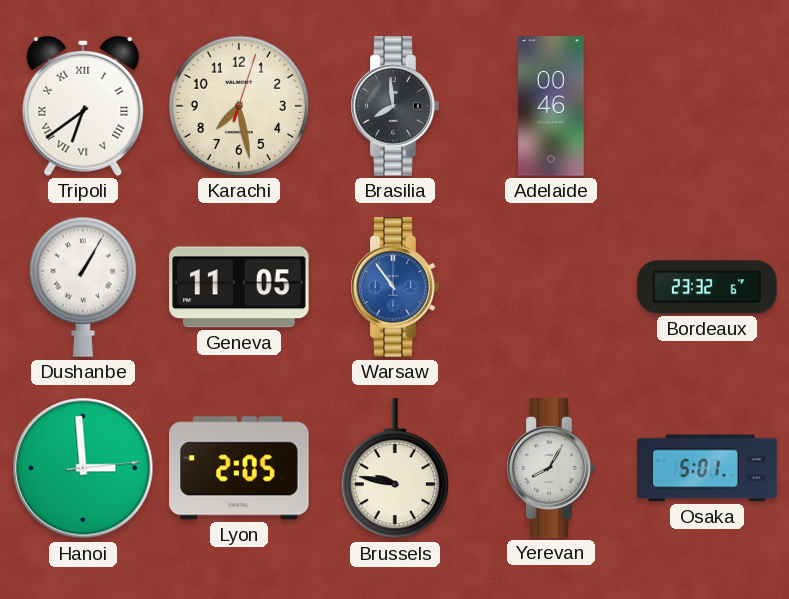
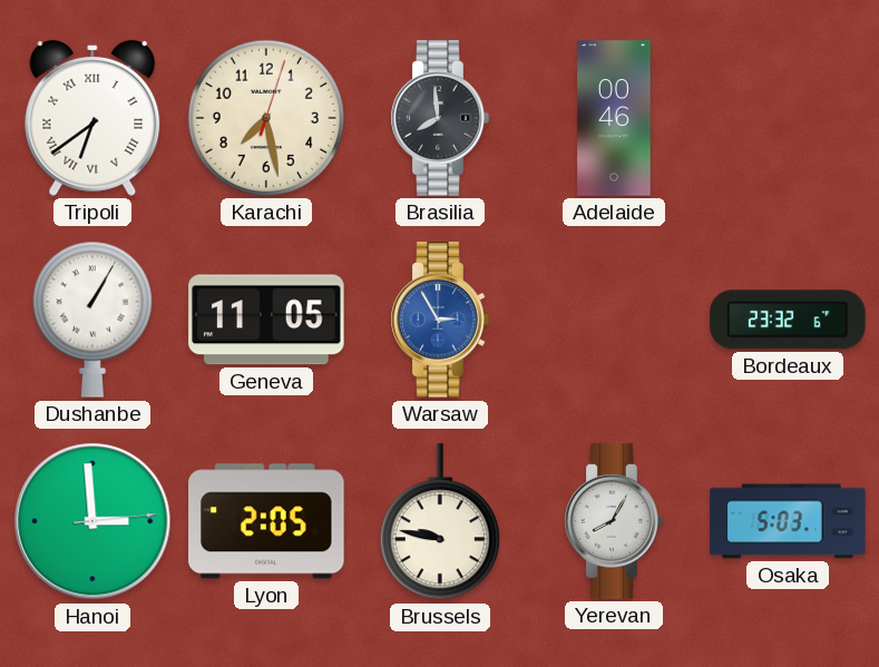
Warsaw: 10:54 -> 2:55 (440, 320)
Osaka: 5:01 -> 5:03 (788, 521)
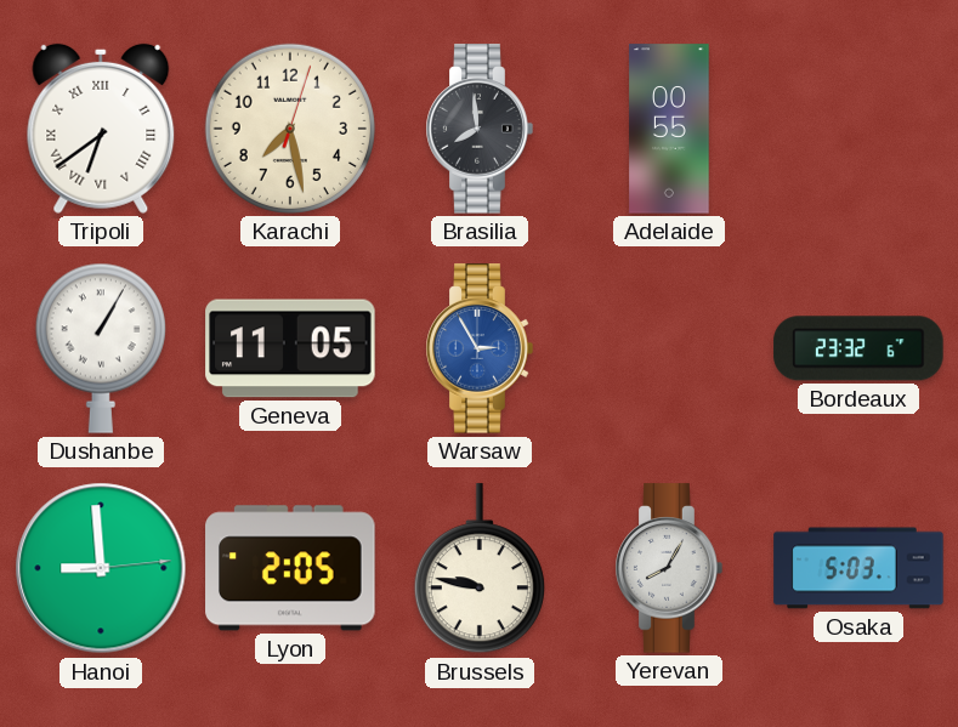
Adelaide: 00:46 -> 00:55 (669, 129)
Hanoi: 2:59 -> 8:59 (101, 568)
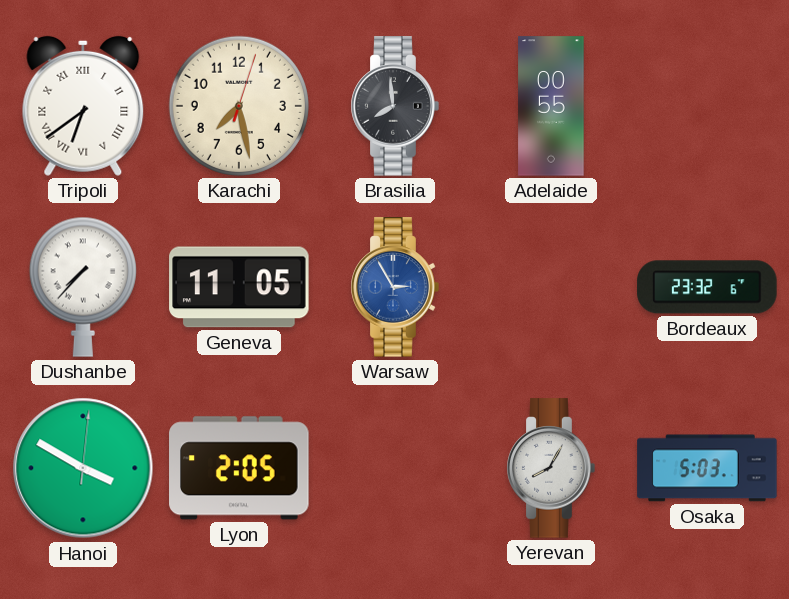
Dushanbe: 1:05 -> 7:37 (83, 287)
Hanoi: 8:59 -> 3:50 (83, 468)
Brussels: 9:47 -> none (480, 569)
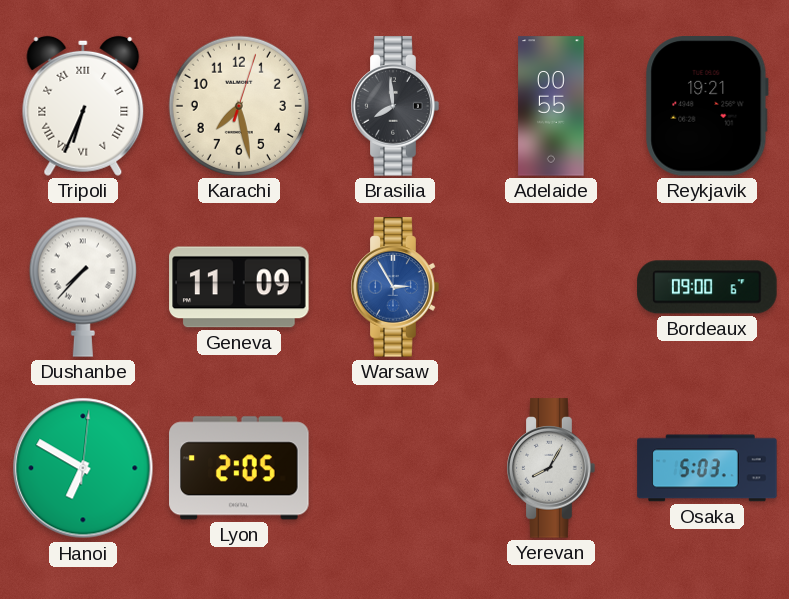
Tripoli: 6:39 -> 6:34 (83, 106)
Reykjavik: none -> 19:21 (707, 106)
Geneva: 11:05 -> 11:09 (239, 287)
Bordeaux: 23:32 -> 09:00 (707, 287)
Hanoi: 3:50 -> 6:50 (83, 468)
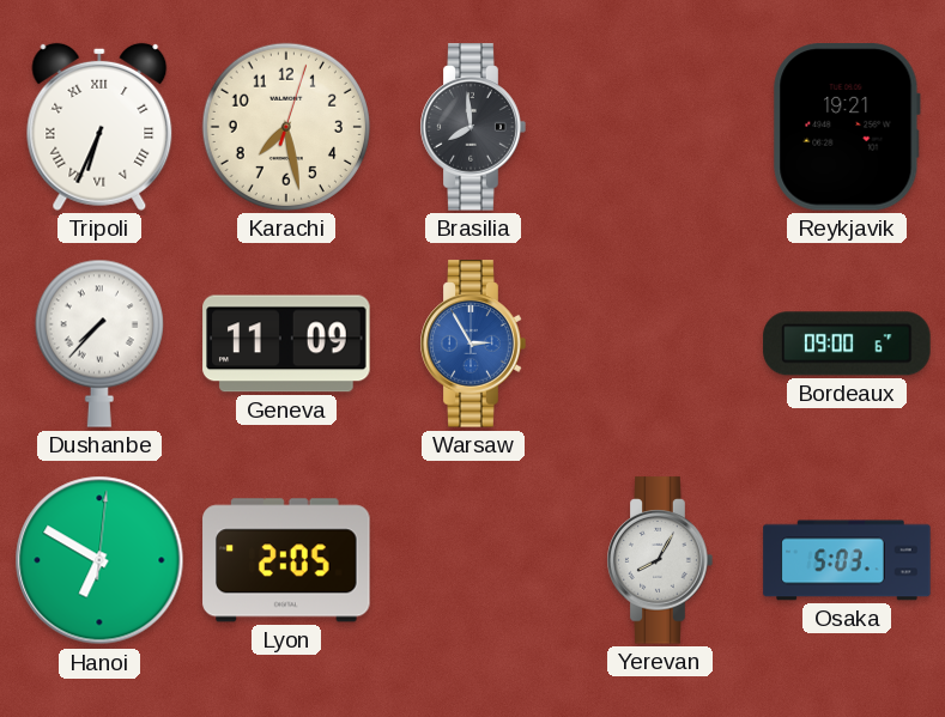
Adelaide: 00:55 -> none (551, 106)
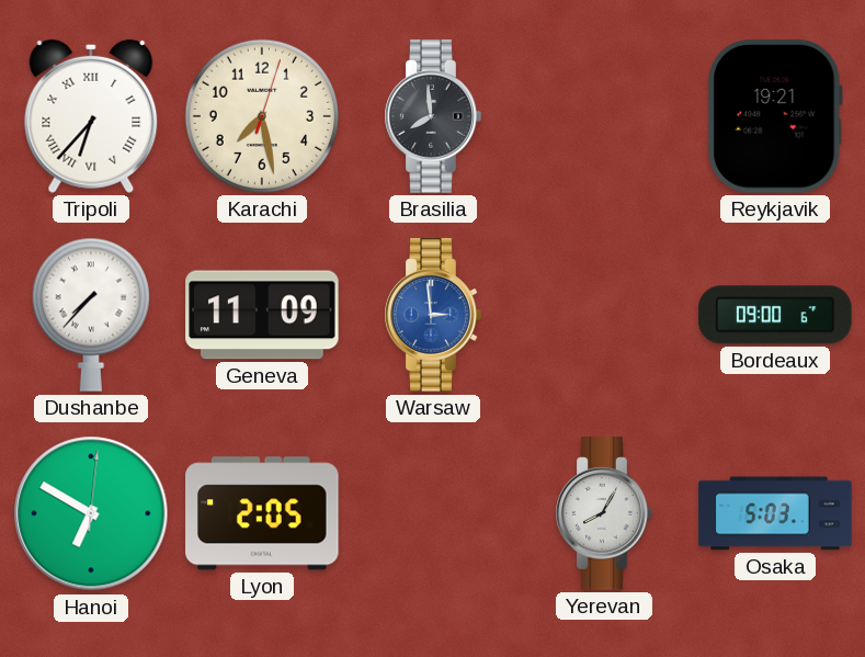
Tripoli: 6:34 -> 6:37 (91, 116)
Warsaw: 2:55 -> 2:59 (433, 315)
